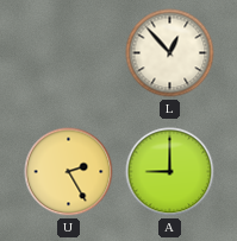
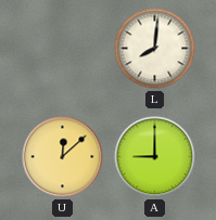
L: 12:53 -> 8:01 (155, 49)
U: 2:25 -> 12:08 (63, 157)
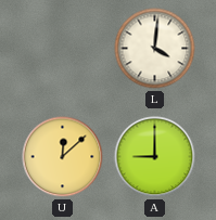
L: 8:01 -> 4:01 (155, 49)
